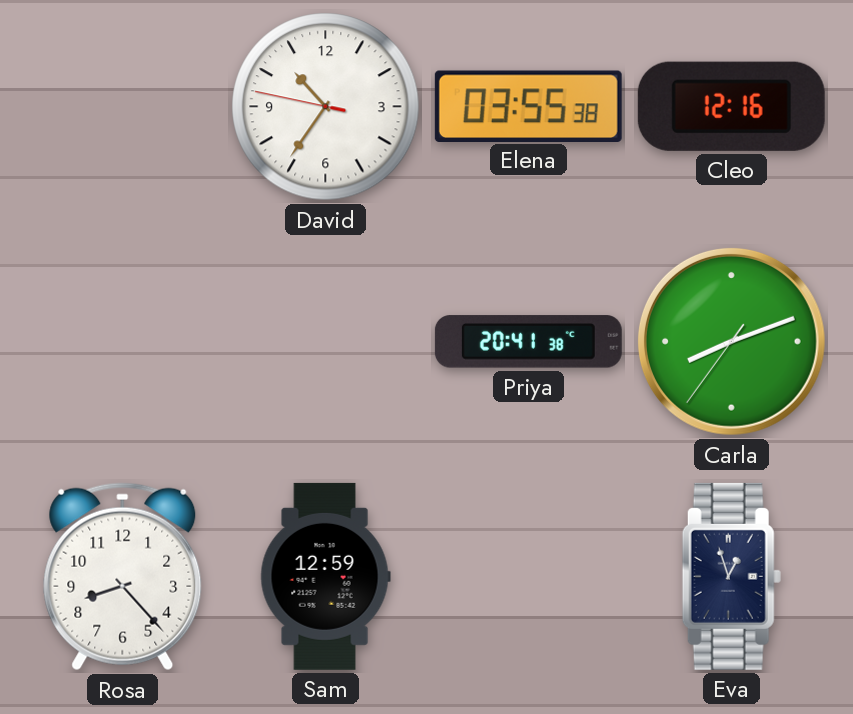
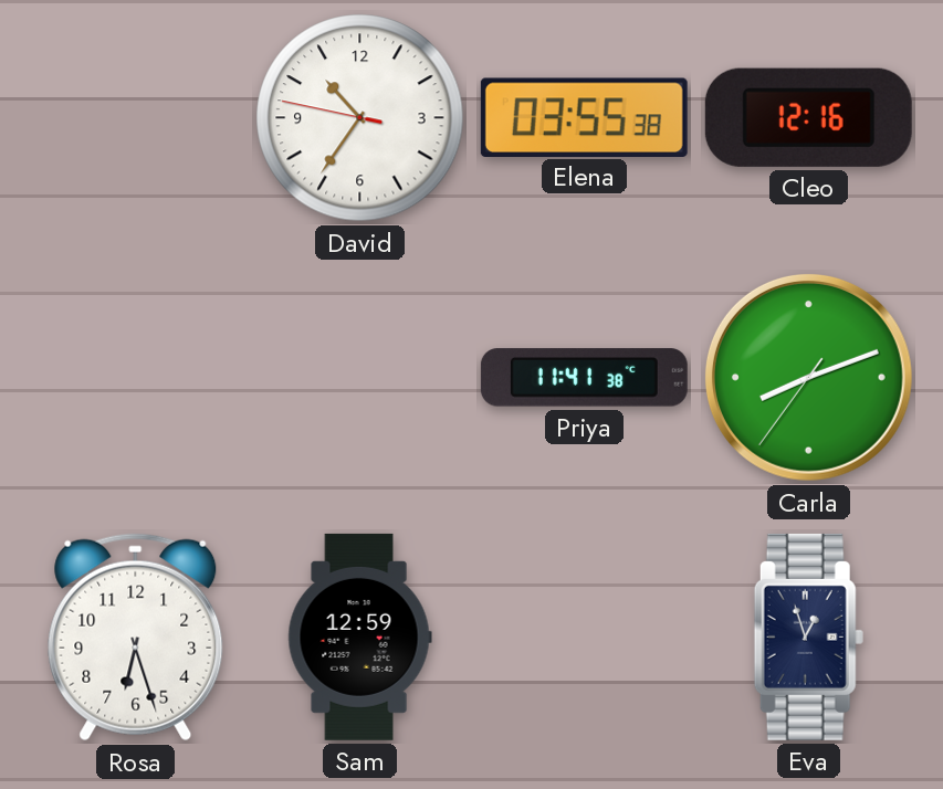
Priya: 20:41 -> 11:41 (584, 378)
Rosa: 8:23 -> 6:27 (136, 638)
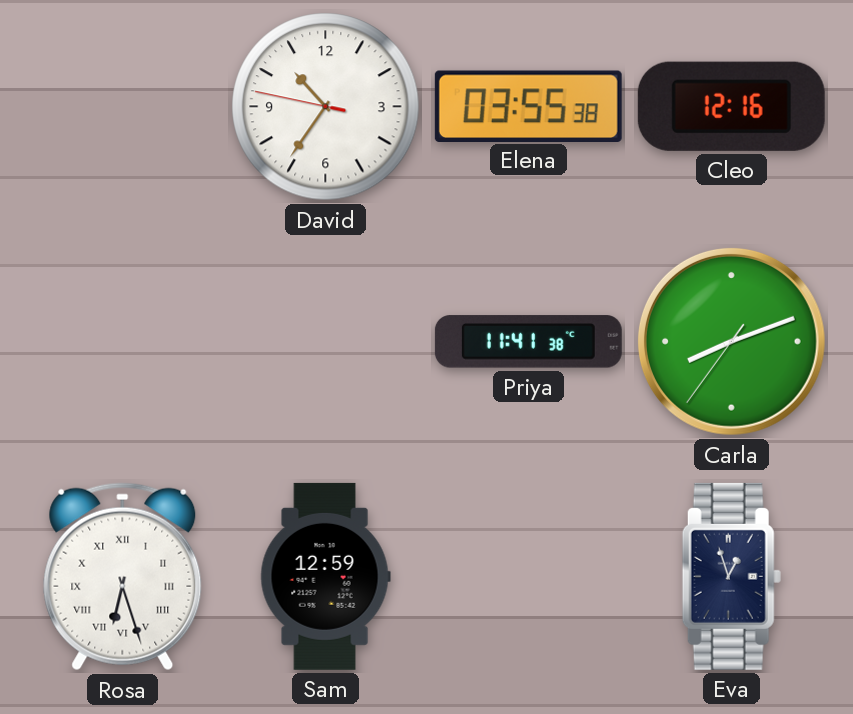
Rosa numerals: Arabic -> Roman (123, 577)
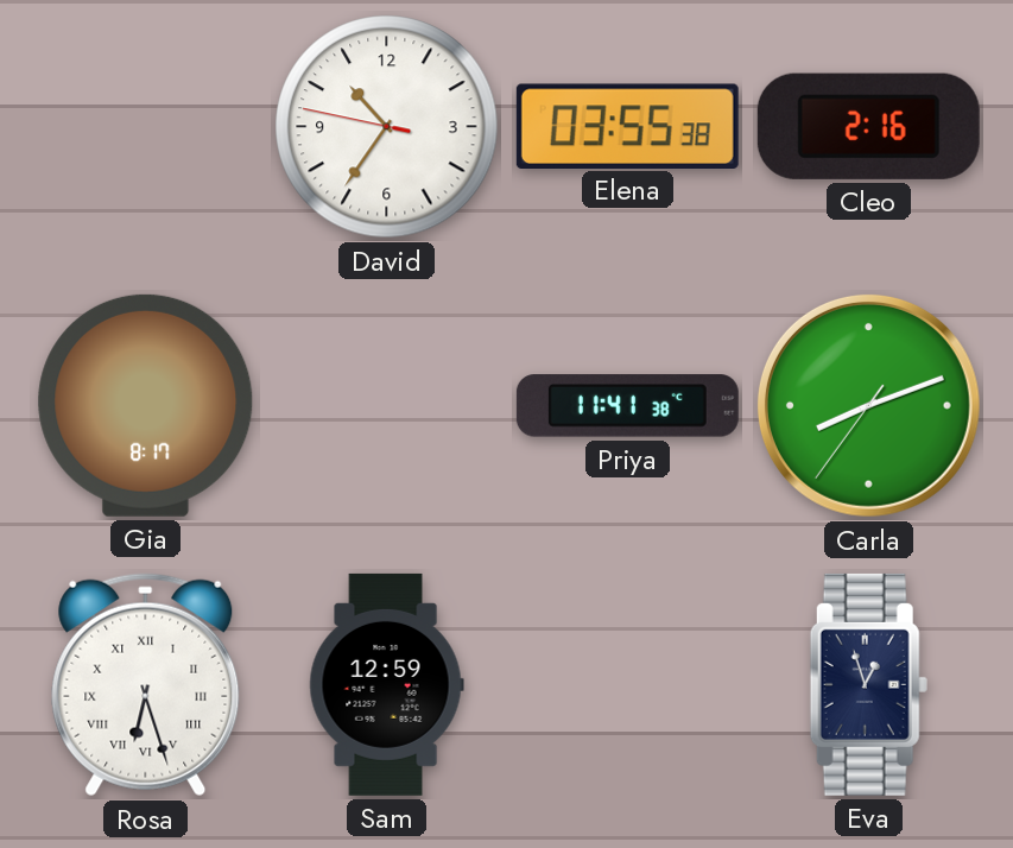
Cleo: 12:16 -> 2:16 (868, 126)
Gia: none -> 8:17 (146, 405)
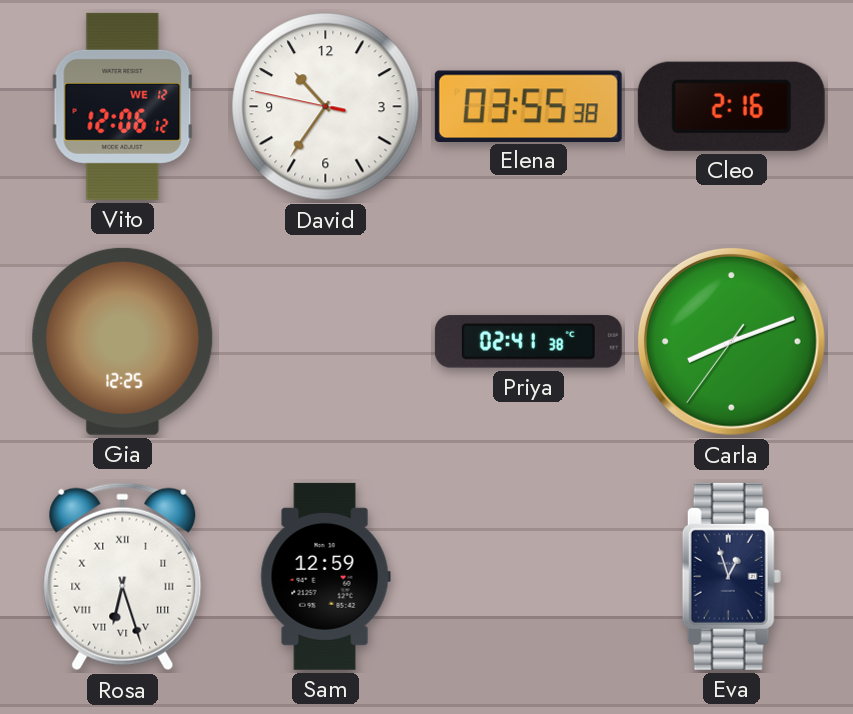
Vito: none -> 12:06 (123, 106)
Gia: 8:17 -> 12:25 (123, 341)
Priya: 11:41 -> 02:41 (528, 342)
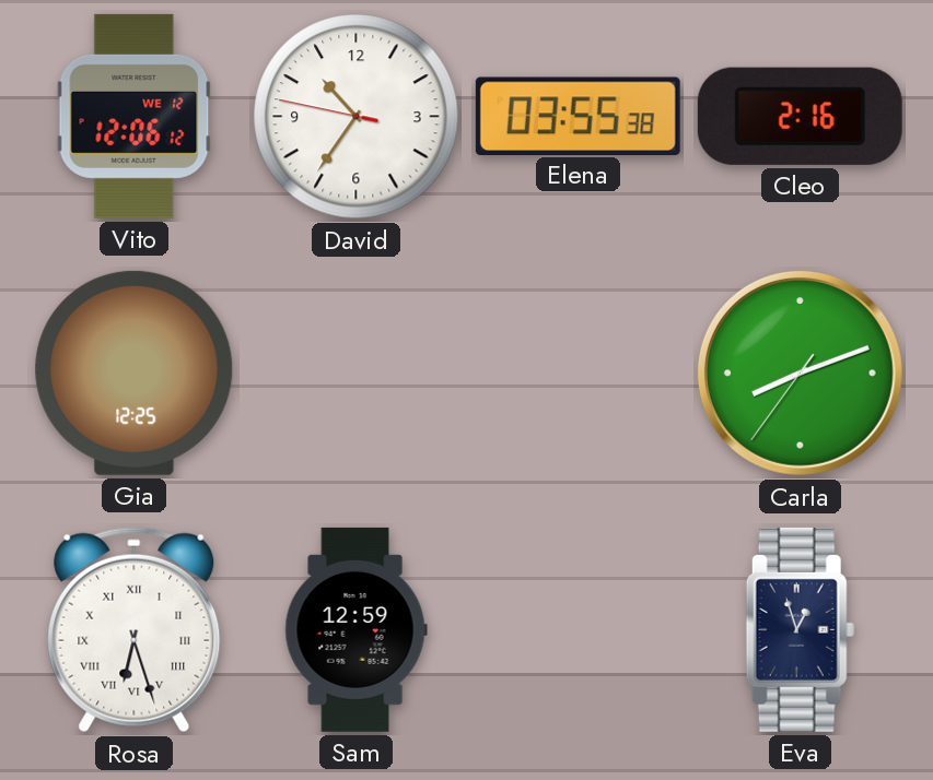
Priya: 02:41 -> none (528, 342)
